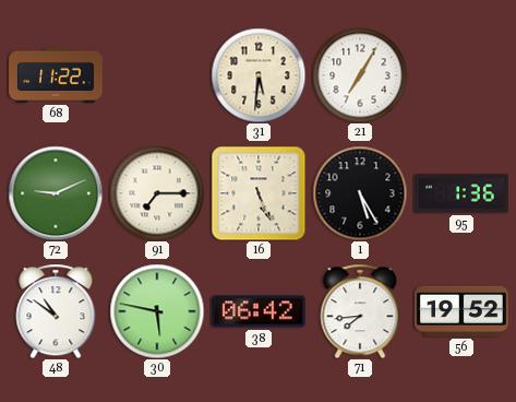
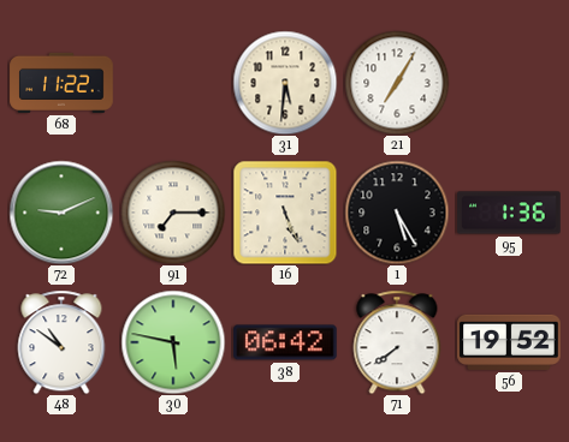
71: 7:44 -> 7:39 (397, 342)
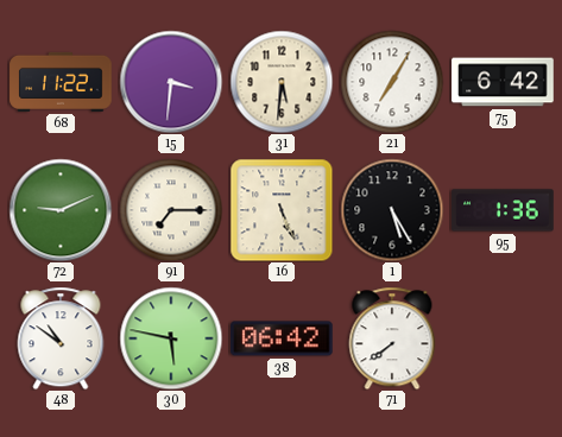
15: none -> 3:31 (171, 82)
75: none -> 6:42 (503, 82)
56: 19:52 -> none (509, 342)
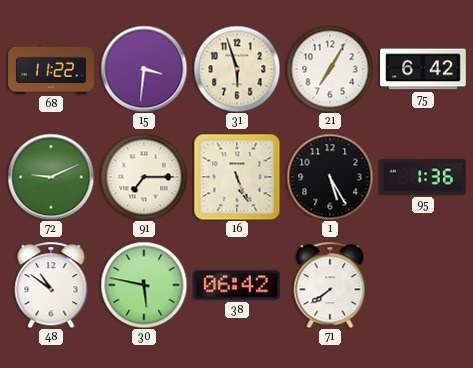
31: 5:31 -> 5:57 (237, 69)
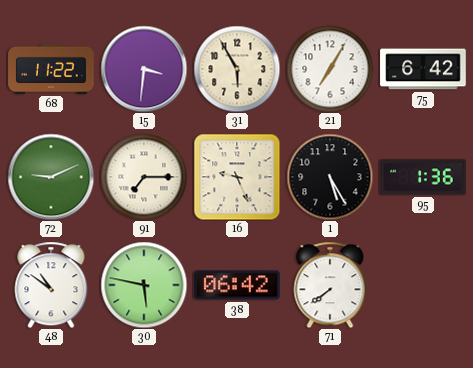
31: 5:57 -> 5:55 (237, 69)
16: 5:26 -> 9:26 (237, 177)
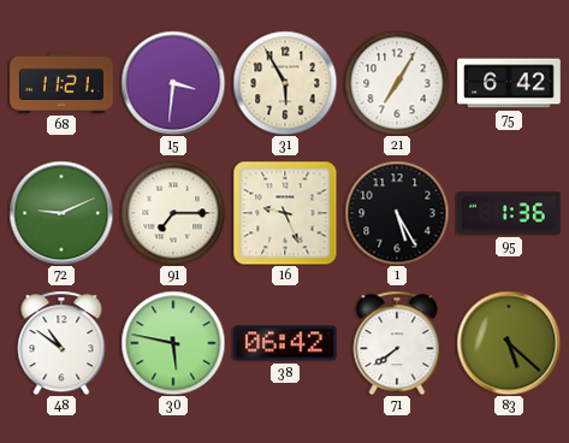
68: 11:22 -> 11:21 (61, 83)
83: none -> 5:22 (509, 343)
